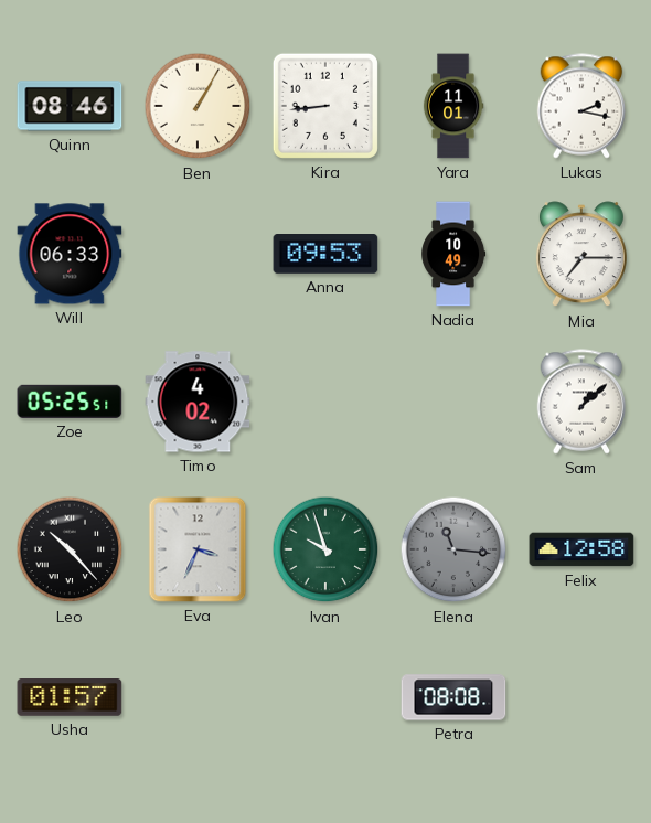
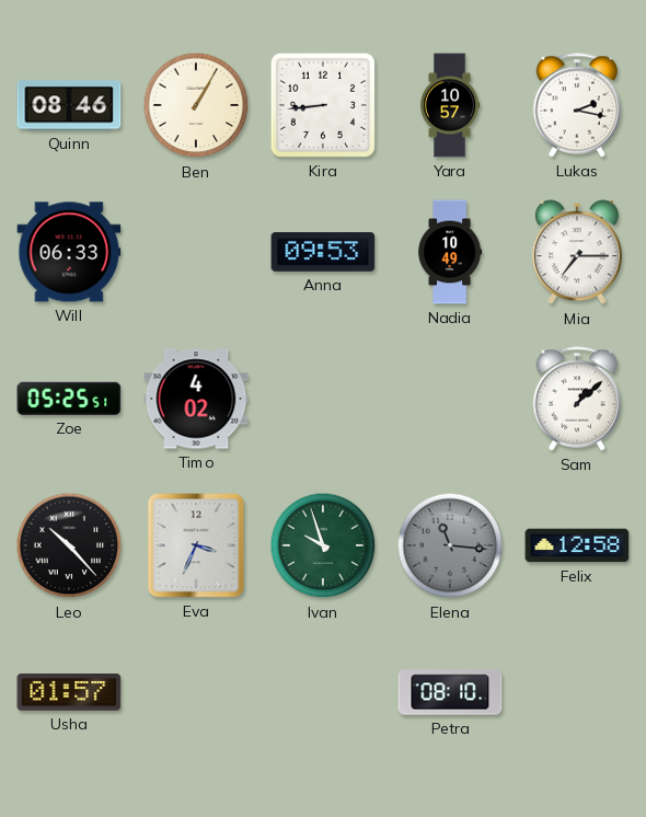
Yara: 11:01 -> 10:57 (450, 105)
Petra: 08:08 -> 08:10 (450, 692)
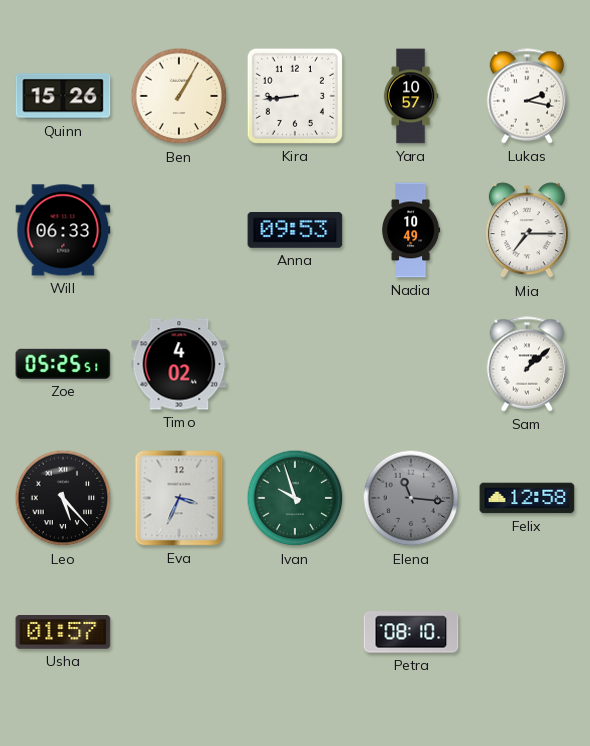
Quinn: 08:46 -> 15:26 (63, 96)
Leo: 10:23 -> 5:23 (63, 498)
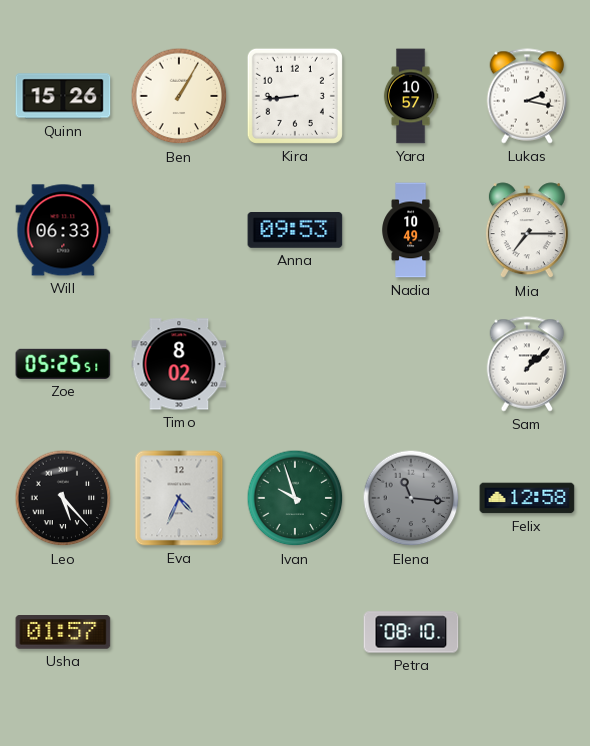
Timo: 4:02 -> 8:02 (179, 364)
Eva: 3:34 -> 4:34 (179, 498)
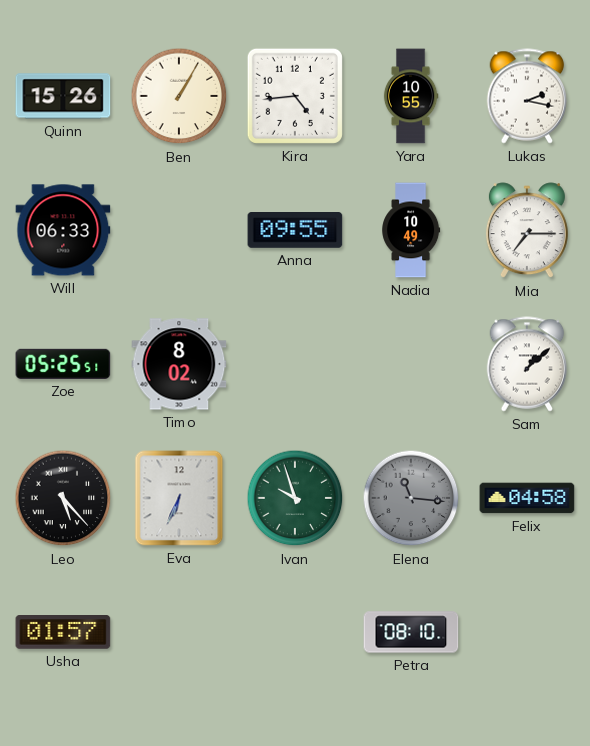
Kira: 8:44 -> 4:44 (295, 96)
Yara: 10:57 -> 10:55 (411, 96)
Anna: 09:53 -> 09:55 (295, 231)
Eva: 4:34 -> 6:34 (179, 498)
Felix: 12:58 -> 04:58 (527, 498)
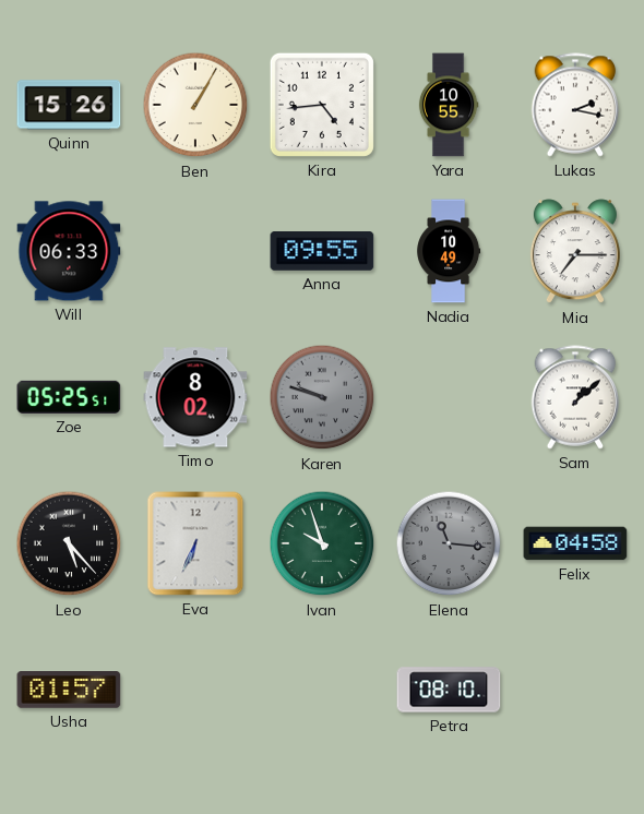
Karen: none -> 9:48 (322, 397)
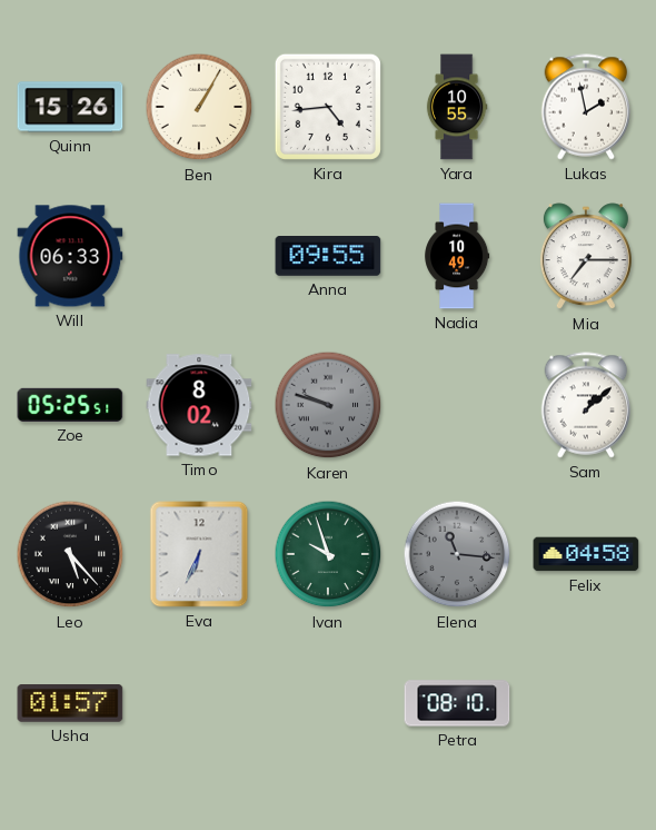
Lukas: 2:17 -> 1:58 (586, 107)
